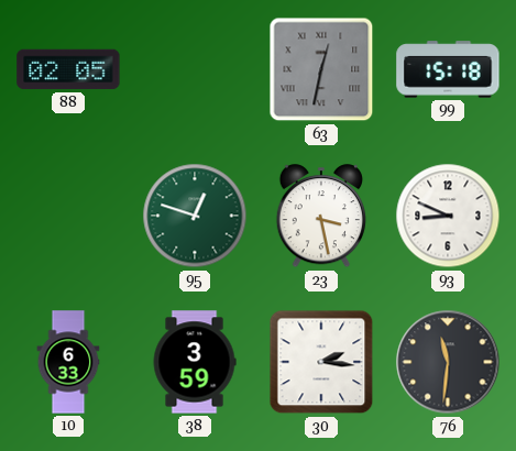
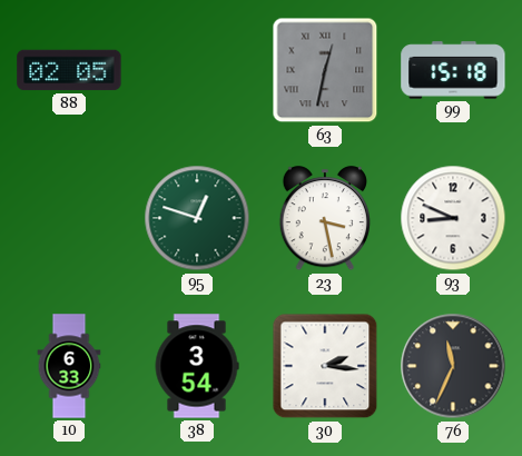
38: 3:59 -> 3:54 (197, 366)
76: 11:31 -> 11:34 (453, 366)
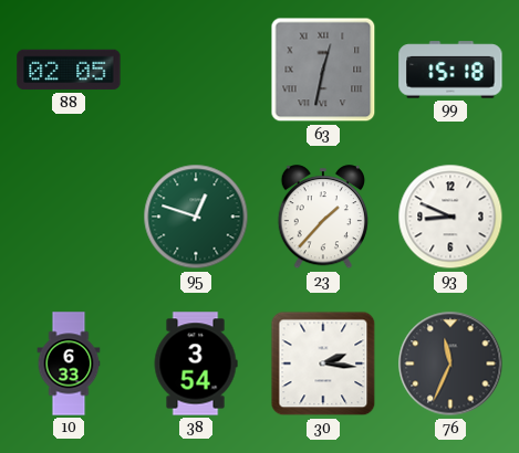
23: 3:28 -> 1:37 (322, 218)
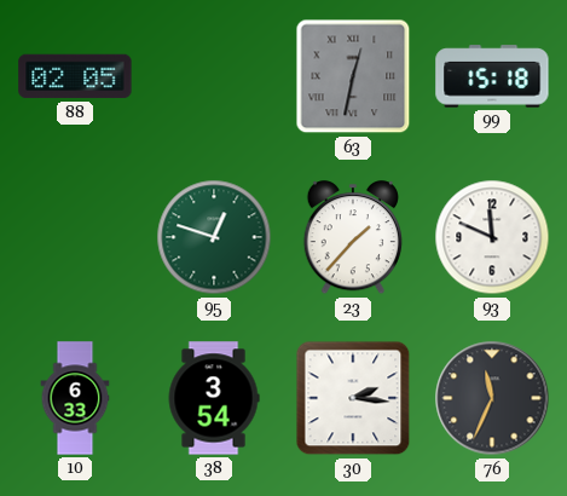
93: 8:49 -> 11:49 (492, 237)
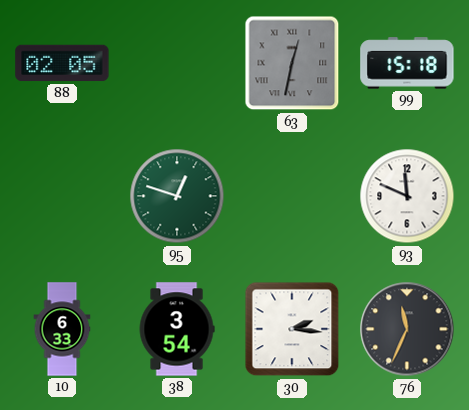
23: 1:37 -> none (352, 238)
